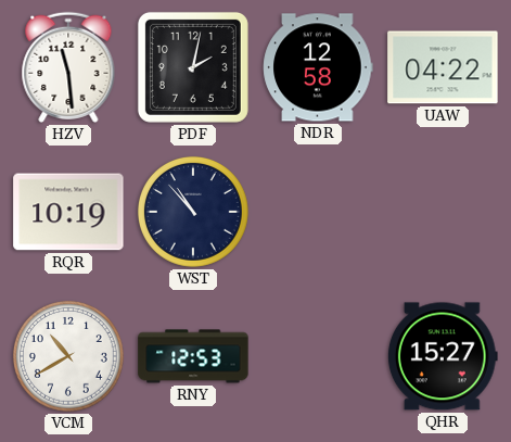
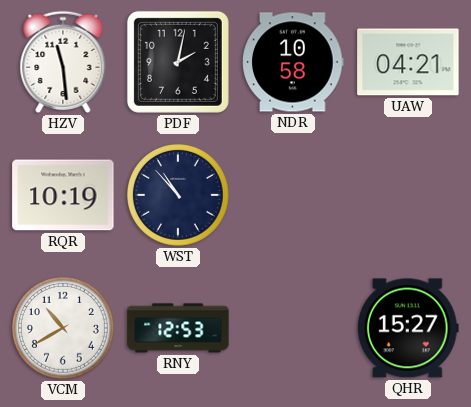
NDR: 12:58 -> 10:58 (293, 62)
UAW: 04:22 -> 04:21 (408, 62)
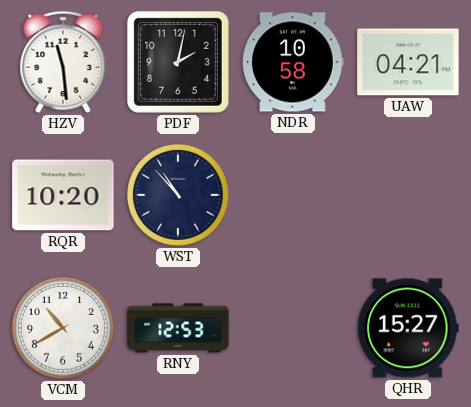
RQR: 10:19 -> 10:20 (63, 195)
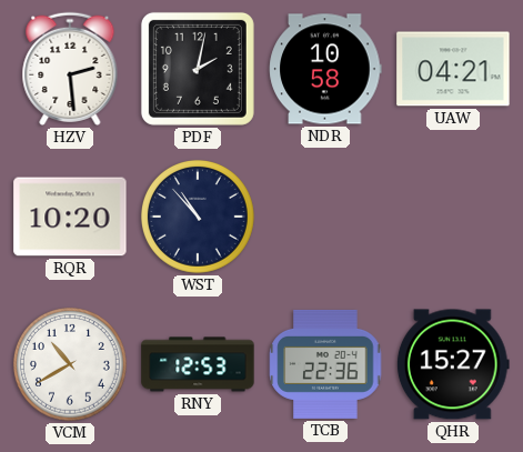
HZV: 11:29 -> 2:29 (70, 69)
TCB: none -> 22:36 (325, 364)
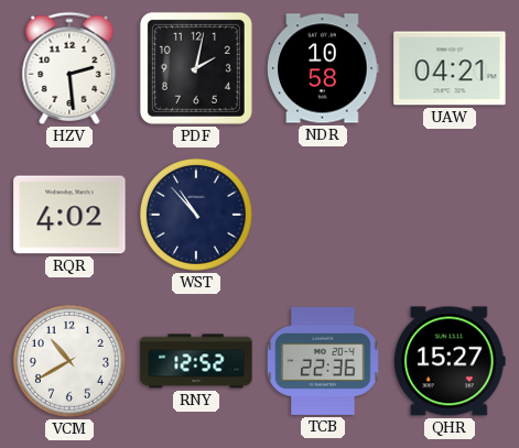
RQR: 10:20 -> 4:02 (69, 215)
RNY: 12:53 -> 12:52 (196, 361)
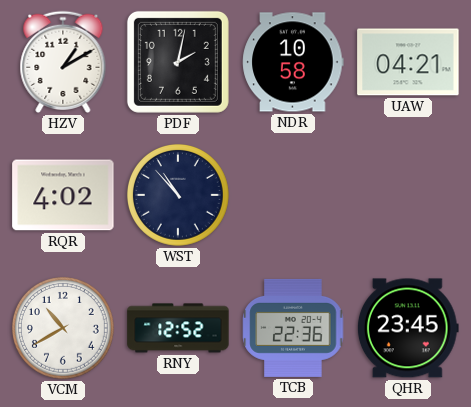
HZV: 2:29 -> 1:10 (63, 62)
QHR: 15:27 -> 23:45 (408, 328)
